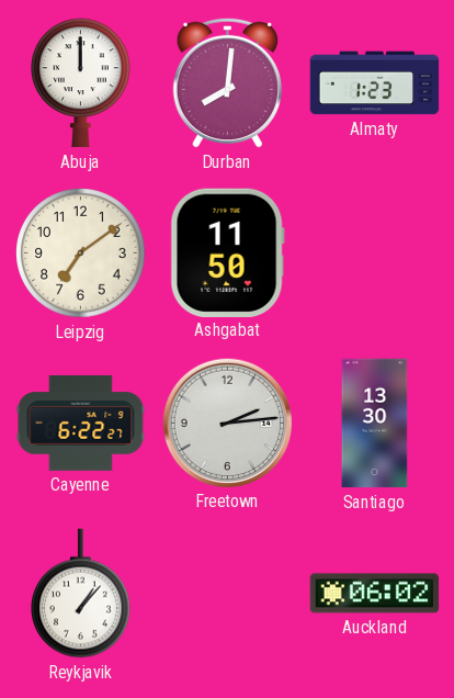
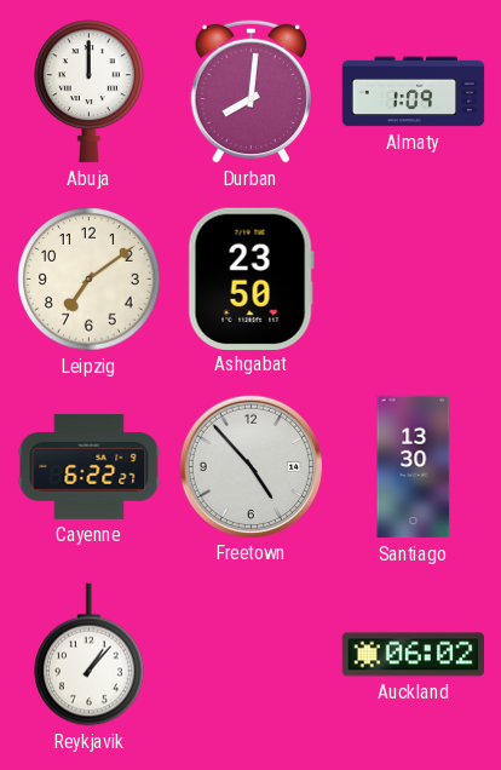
Almaty: 1:23 -> 1:09 (414, 92)
Ashgabat: 11:50 -> 23:50 (250, 278)
Freetown: 2:14 -> 4:53 (250, 466)
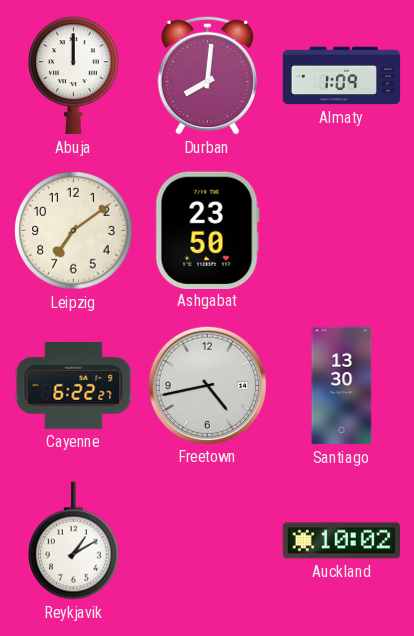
Freetown: 4:53 -> 4:43 (207, 385)
Reykjavik: 1:07 -> 1:10 (74, 541)
Auckland: 06:02 -> 10:02 (342, 541)
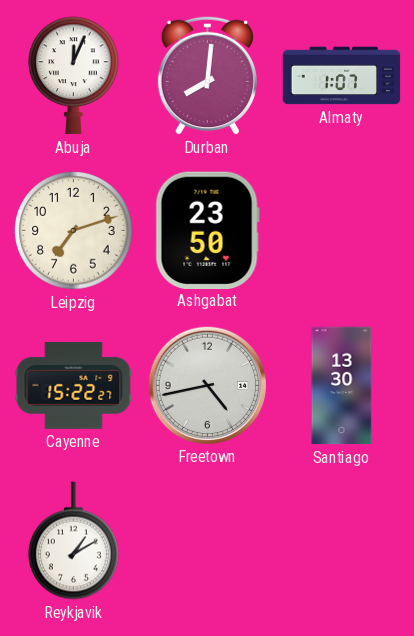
Abuja: 12:00 -> 12:04 (74, 76)
Almaty: 1:09 -> 1:07 (342, 76)
Leipzig: 7:09 -> 7:12 (74, 231)
Cayenne: 6:22 -> 15:22 (74, 385)
Auckland: 10:02 -> none (342, 541)
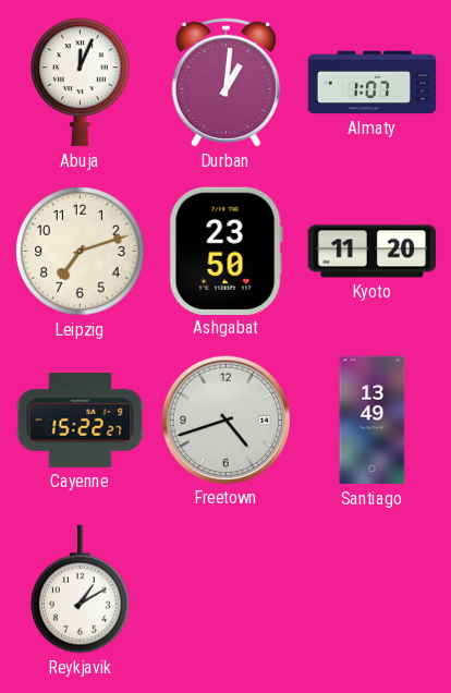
Durban: 8:01 -> 1:01 (225, 82)
Kyoto: none -> 11:20 (373, 252)
Freetown: 4:43 -> 4:42 (225, 420)
Santiago: 13:30 -> 13:49 (373, 421)
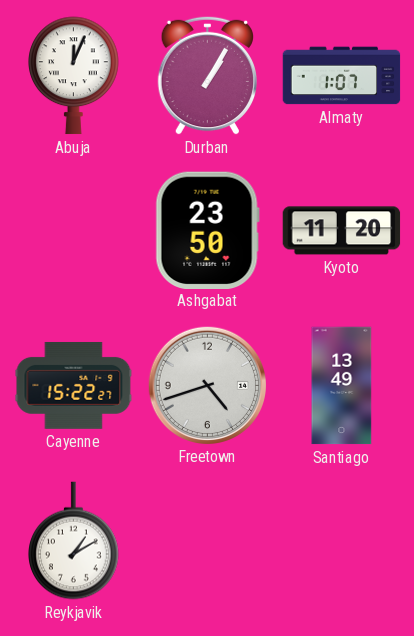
Durban: 1:01 -> 1:05 (207, 75)
Leipzig: 7:12 -> none (81, 252)
